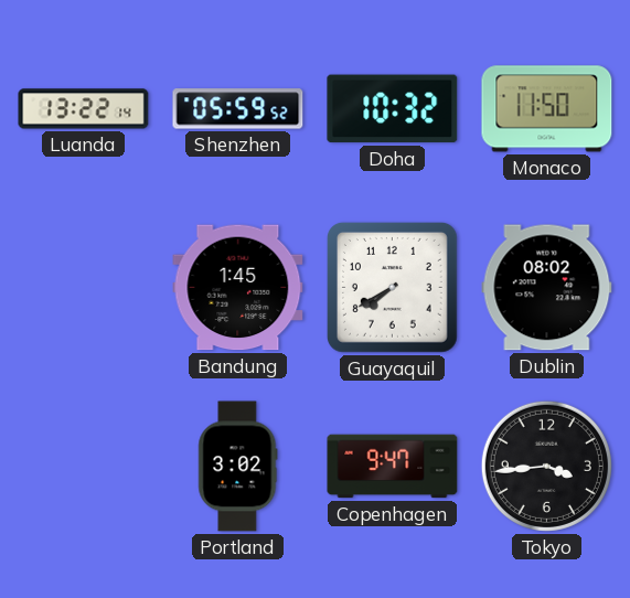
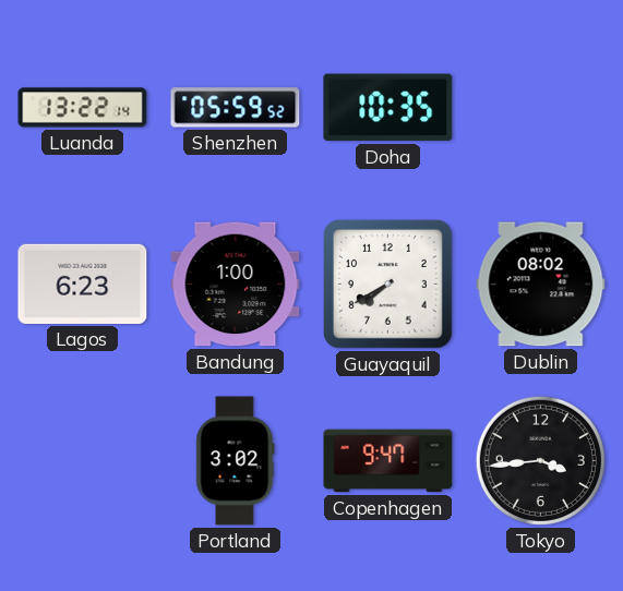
Doha: 10:32 -> 10:35 (388, 108)
Monaco: 11:50 -> none (547, 109)
Lagos: none -> 6:23 (83, 284)
Bandung: 1:45 -> 1:00 (236, 285)
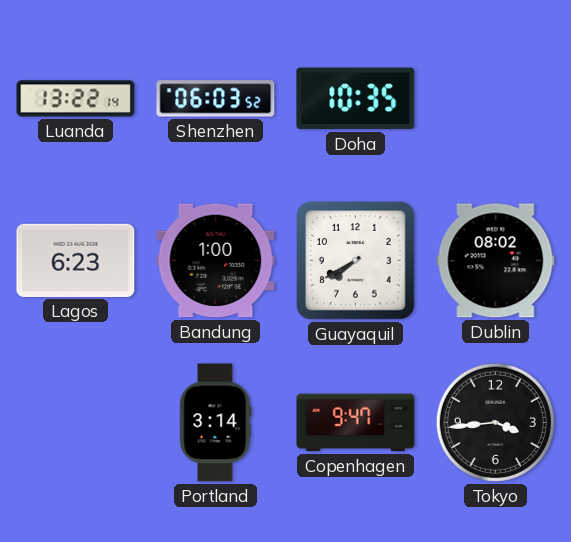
Shenzhen: 05:59 -> 06:03 (216, 99)
Portland: 3:02 -> 3:14 (216, 423)
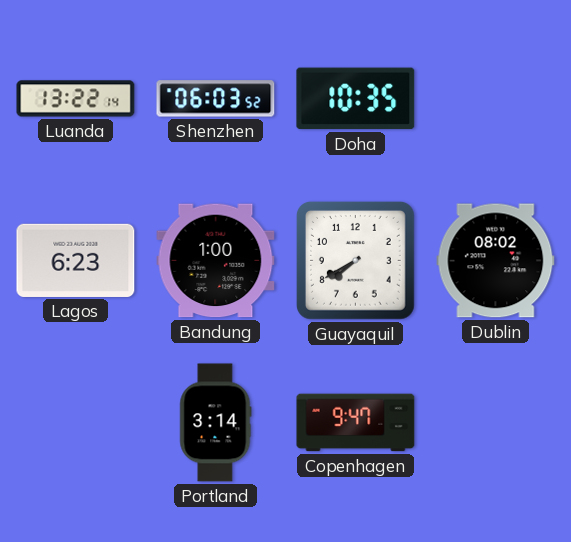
Tokyo: 3:44 -> none (495, 422)
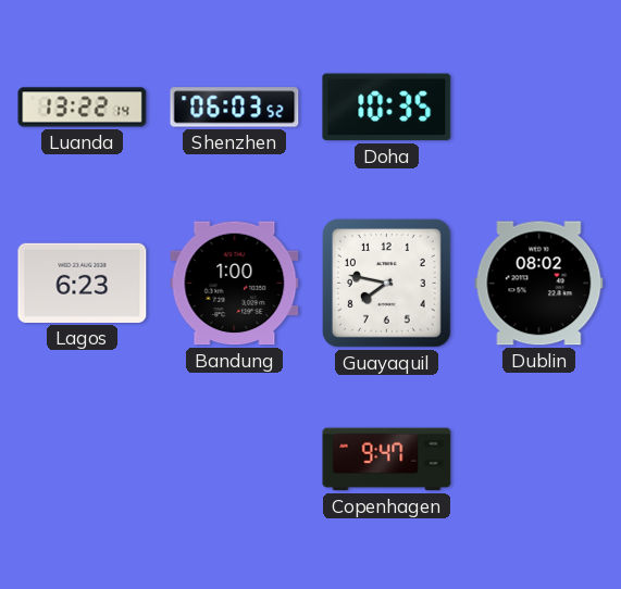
Guayaquil: 7:40 -> 7:47 (387, 284)
Portland: 3:14 -> none (216, 423)
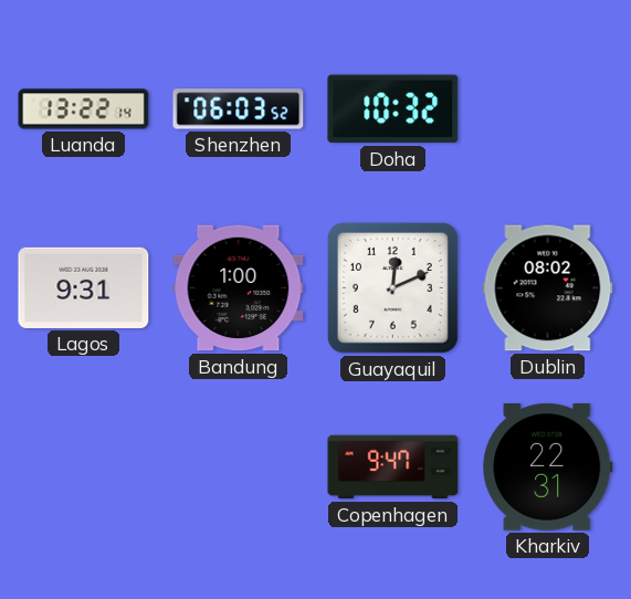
Doha: 10:35 -> 10:32 (393, 109)
Lagos: 6:23 -> 9:31 (84, 287)
Guayaquil: 7:47 -> 12:11 (393, 288)
Kharkiv: none -> 22:31 (548, 466)
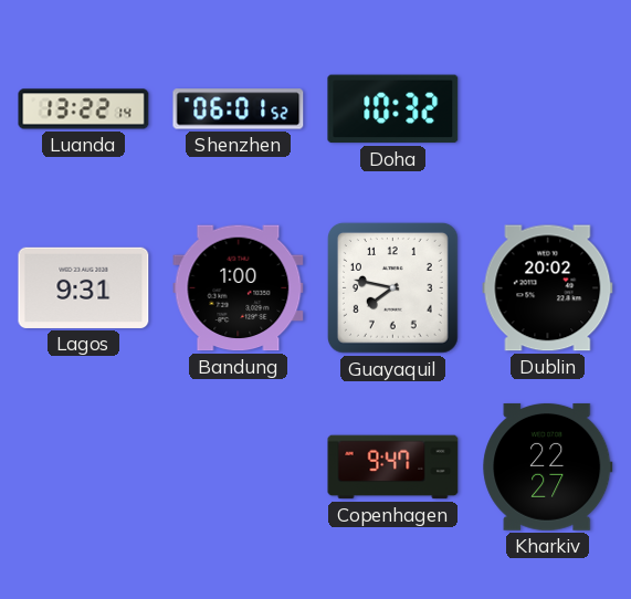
Shenzhen: 06:03 -> 06:01 (239, 109)
Guayaquil: 12:11 -> 7:47 (393, 288)
Dublin: 08:02 -> 20:02 (548, 288)
Kharkiv: 22:31 -> 22:27 (548, 466)
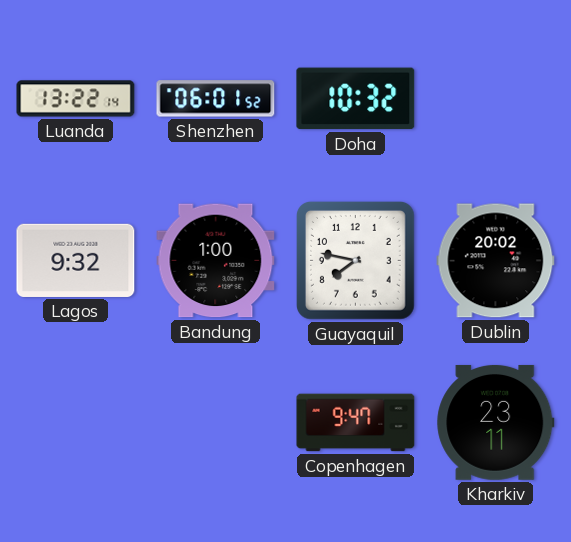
Lagos: 9:31 -> 9:32 (76, 260)
Kharkiv: 22:27 -> 23:11 (496, 422)
